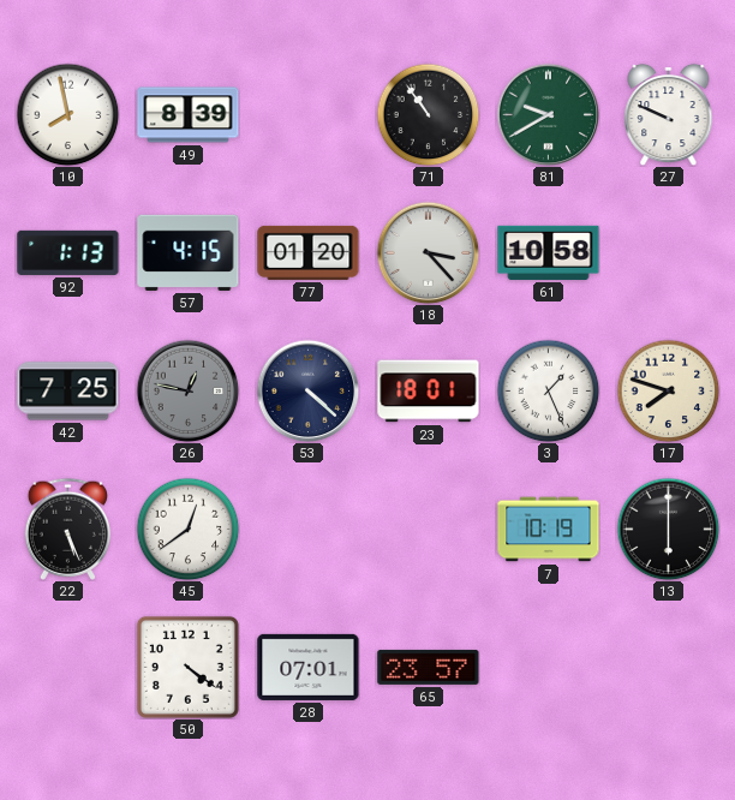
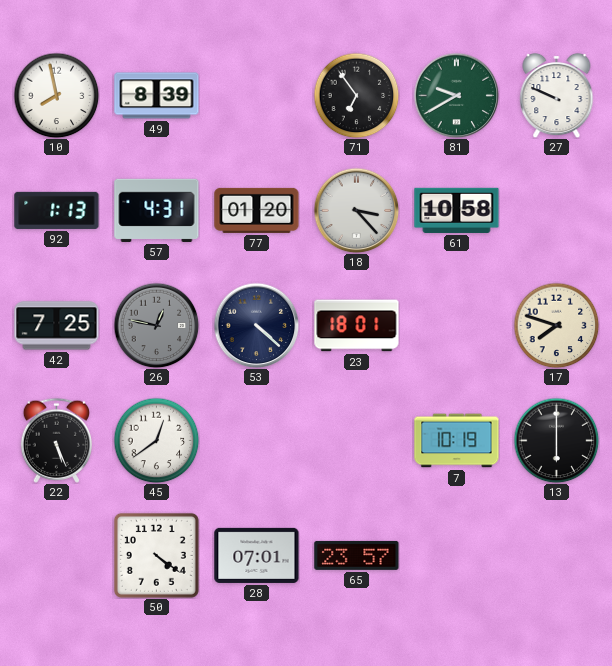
71: 10:54 -> 6:54 (356, 95)
57: 4:15 -> 4:31 (157, 210)
3: 1:26 -> none (548, 390)
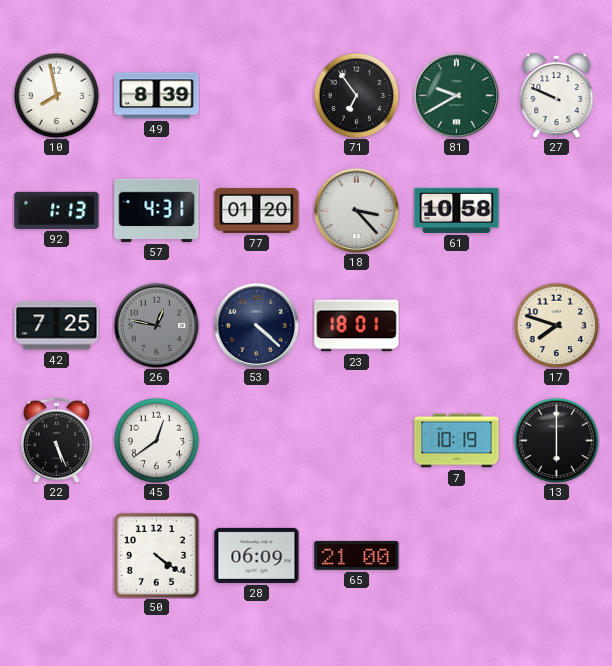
28: 07:01 -> 06:09 (257, 555)
65: 23:57 -> 21:00 (357, 555)
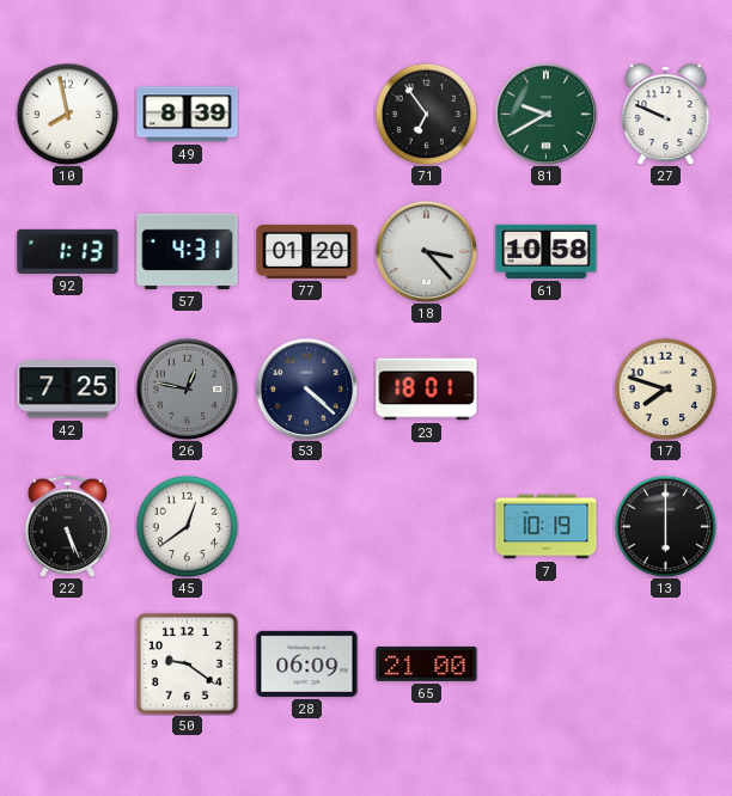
50: 4:21 -> 9:21 (187, 663)
